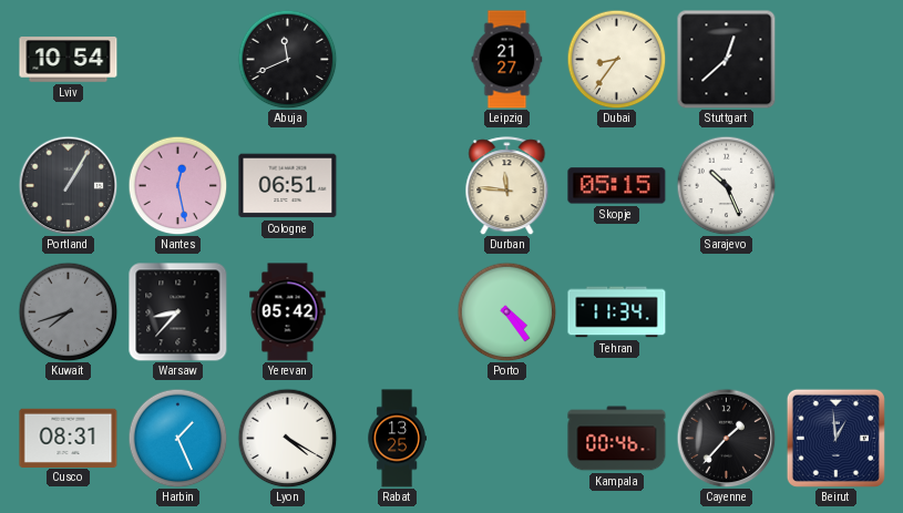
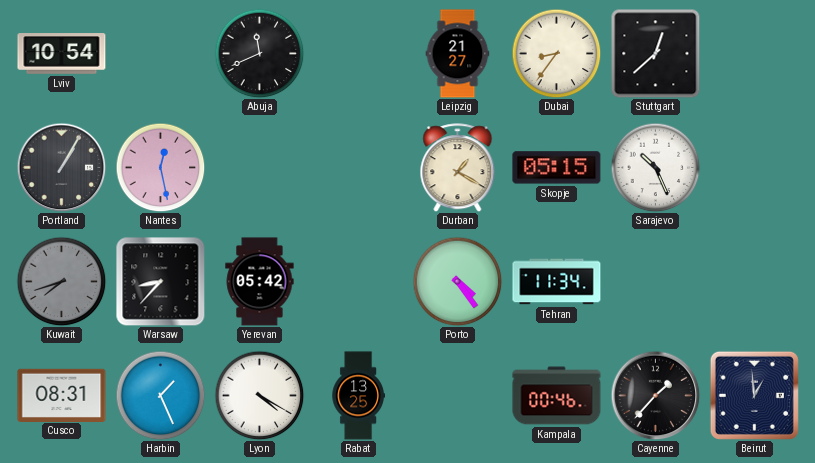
Cologne: 06:51 -> none (288, 186)
Durban: 11:46 -> 1:20 (458, 168)
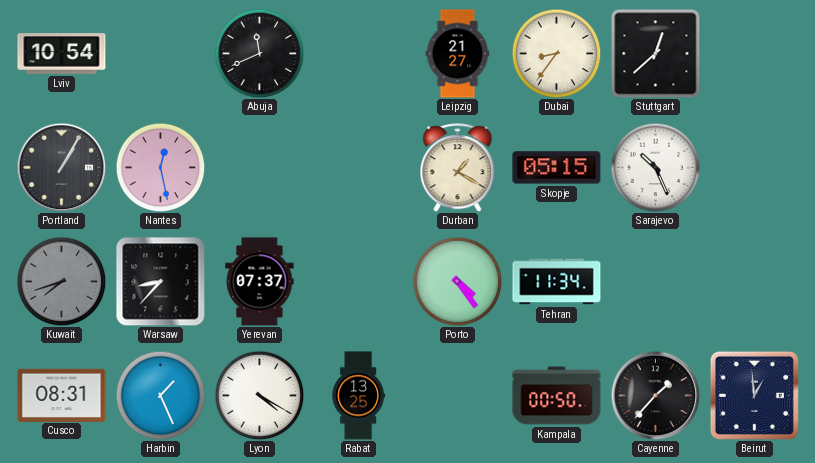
Yerevan: 05:42 -> 07:37 (260, 282)
Kampala: 00:46 -> 00:50 (557, 396)
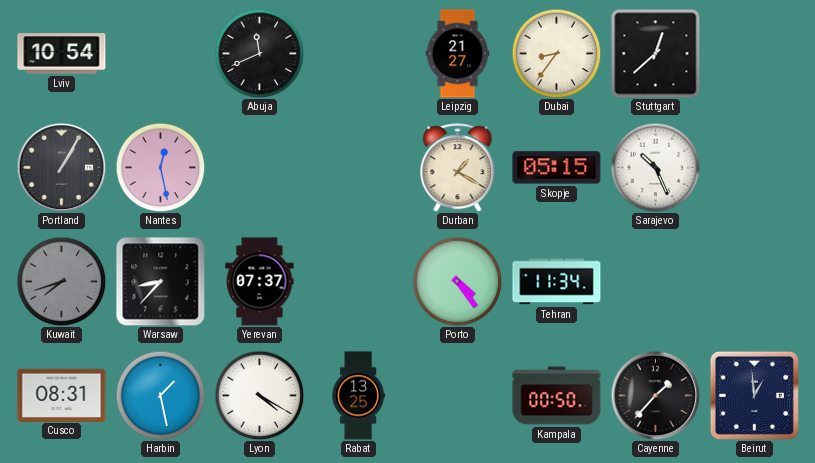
Harbin: 1:26 -> 1:28 (160, 395)
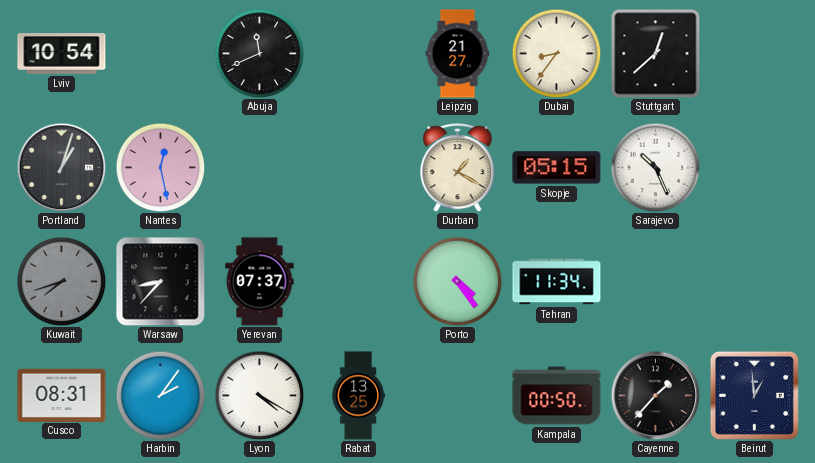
Portland: 1:05 -> 1:03 (61, 167)
Harbin: 1:28 -> 2:06 (160, 395)
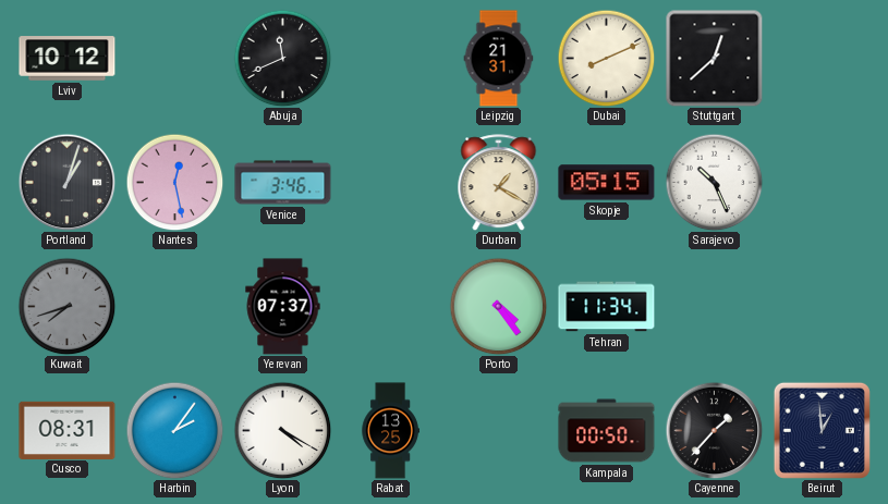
Lviv: 10:54 -> 10:12 (68, 59)
Leipzig: 21:27 -> 21:31 (499, 59)
Dubai: 8:36 -> 8:11 (606, 58)
Venice: none -> 3:46 (283, 183)
Warsaw: 8:37 -> none (161, 282)
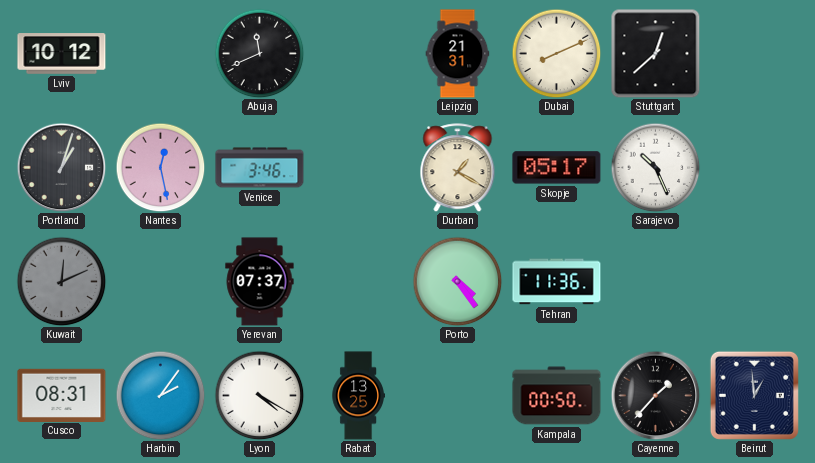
Skopje: 05:15 -> 05:17 (557, 168)
Kuwait: 7:42 -> 12:11 (61, 281)
Tehran: 11:34 -> 11:36 (557, 282)
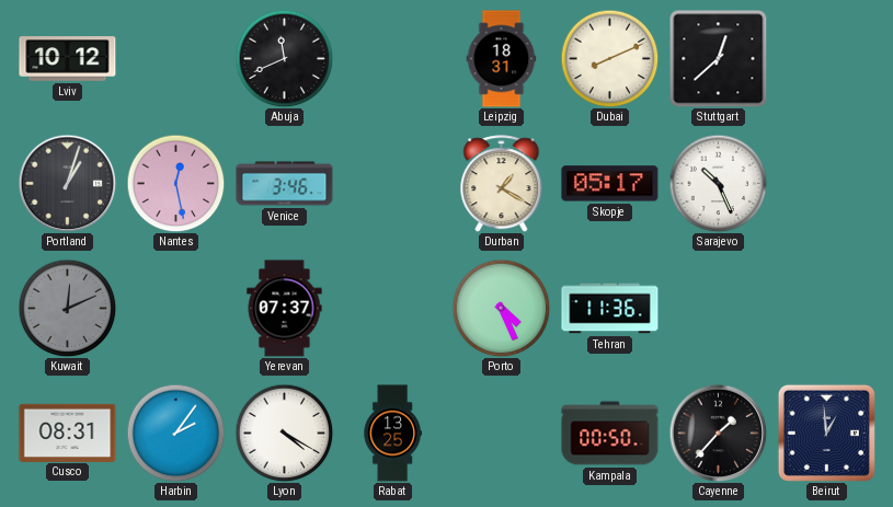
Leipzig: 21:31 -> 18:31 (502, 59)
Porto: 4:24 -> 4:26 (501, 308)
